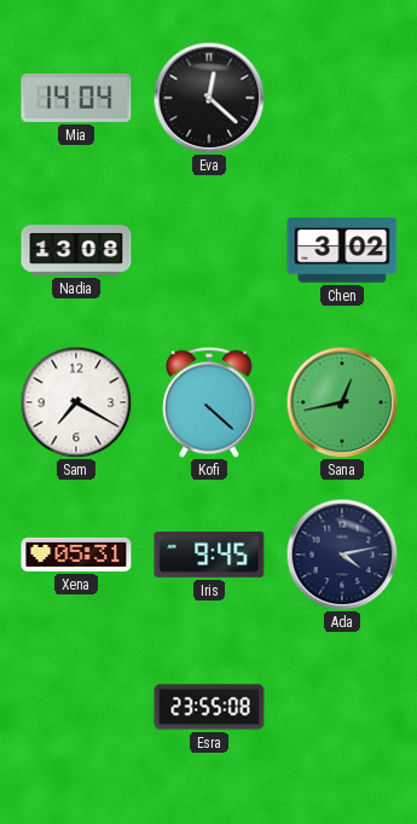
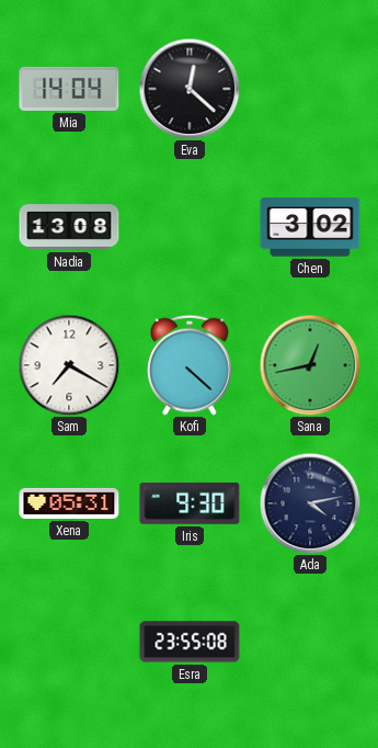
Iris: 9:45 -> 9:30 (190, 503)
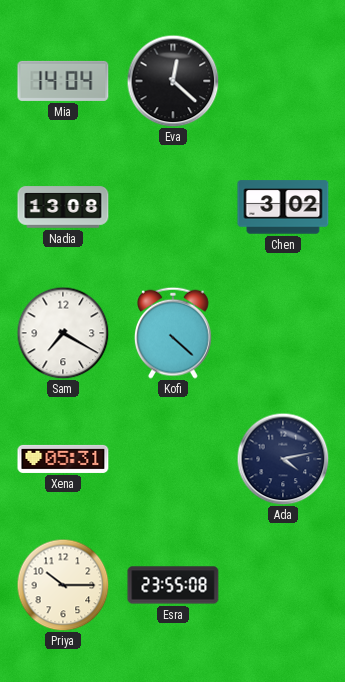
Sana: 12:43 -> none (310, 365)
Iris: 9:30 -> none (190, 503)
Priya: none -> 10:15 (63, 585)
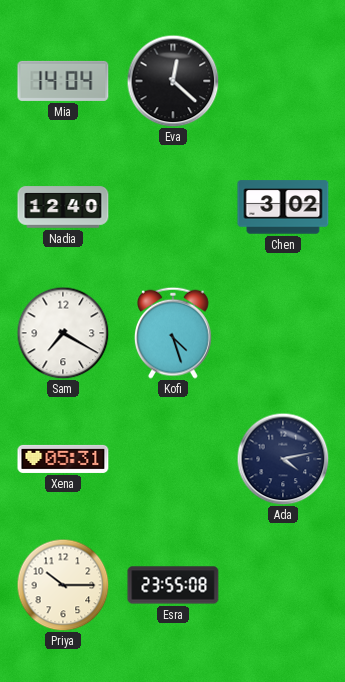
Nadia: 13:08 -> 12:40 (63, 207)
Kofi: 4:22 -> 4:27 (174, 333)
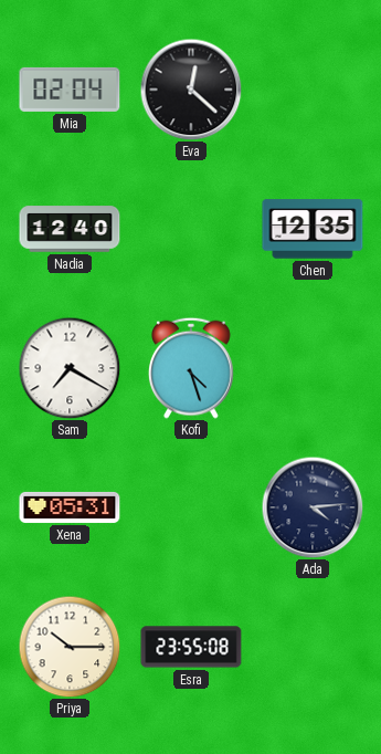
Mia: 14:04 -> 02:04 (70, 90)
Chen: 3:02 -> 12:35 (313, 229)
Ada: 4:13 -> 4:14 (313, 507)
